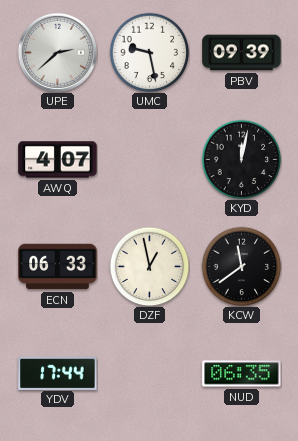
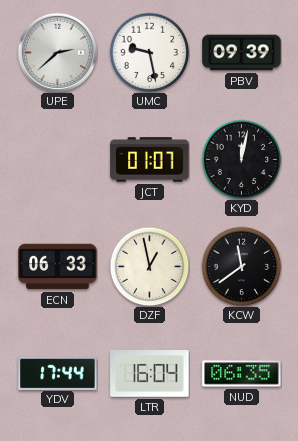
AWQ: 4:07 -> none (58, 160)
JCT: none -> 01:07 (150, 160)
LTR: none -> 16:04 (150, 374)
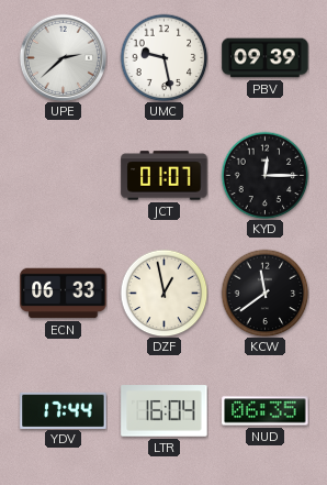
KYD: 12:02 -> 12:15 (264, 175)
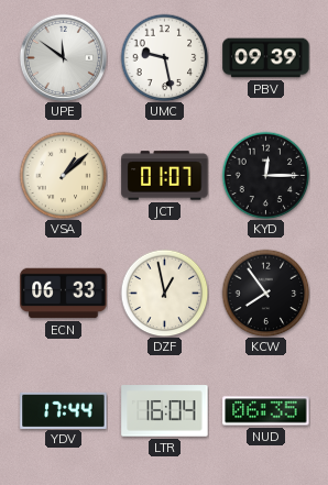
UPE: 2:38 -> 11:51 (63, 57)
VSA: none -> 1:08 (63, 175)
KCW: 11:39 -> 7:54 (265, 293)
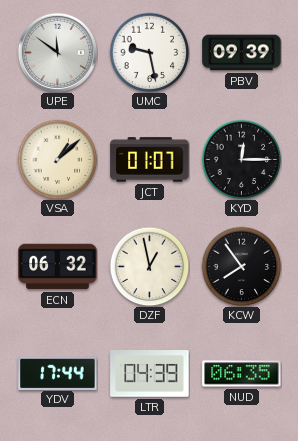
ECN: 06:33 -> 06:32 (58, 267)
LTR: 16:04 -> 04:39 (150, 374)
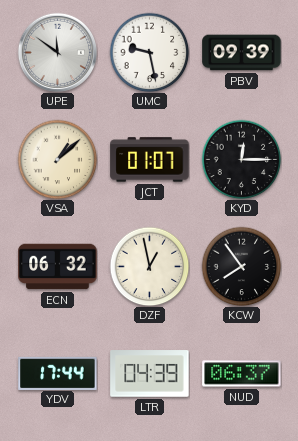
NUD: 06:35 -> 06:37 (242, 374)
